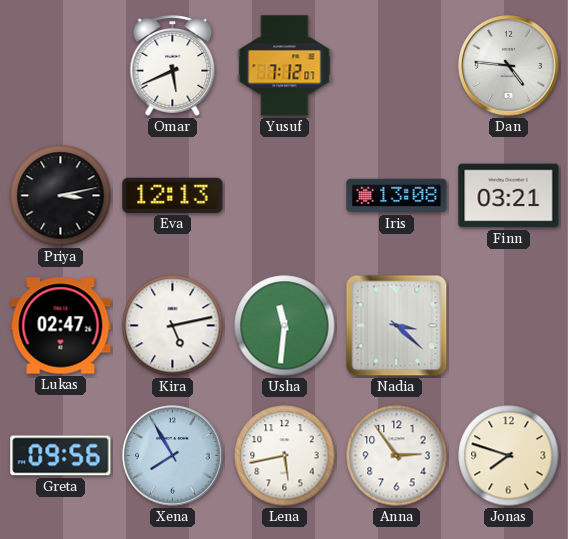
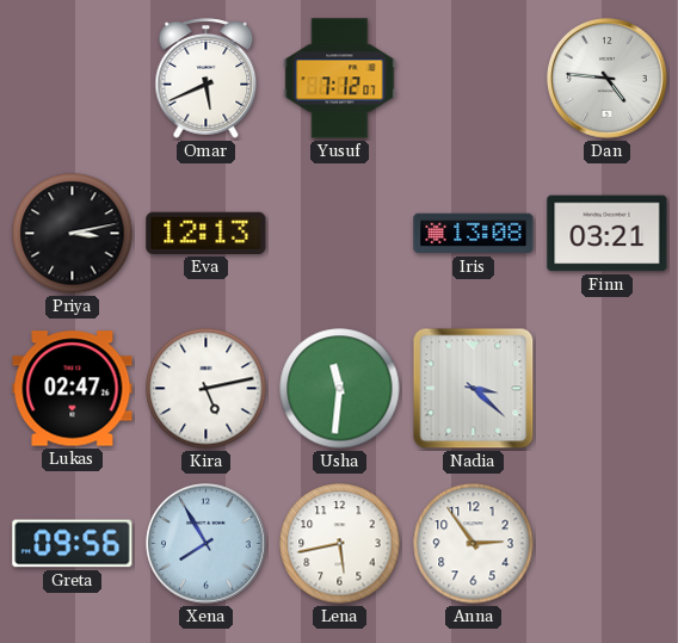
Jonas: 7:48 -> none (509, 456)
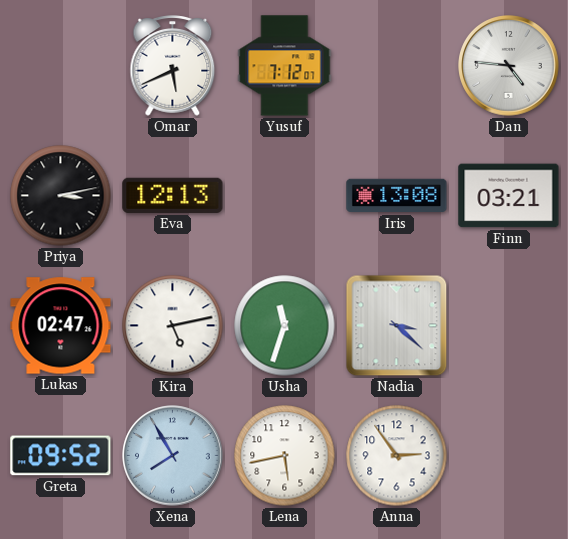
Usha: 11:31 -> 11:33 (285, 326)
Greta: 09:56 -> 09:52 (61, 456)
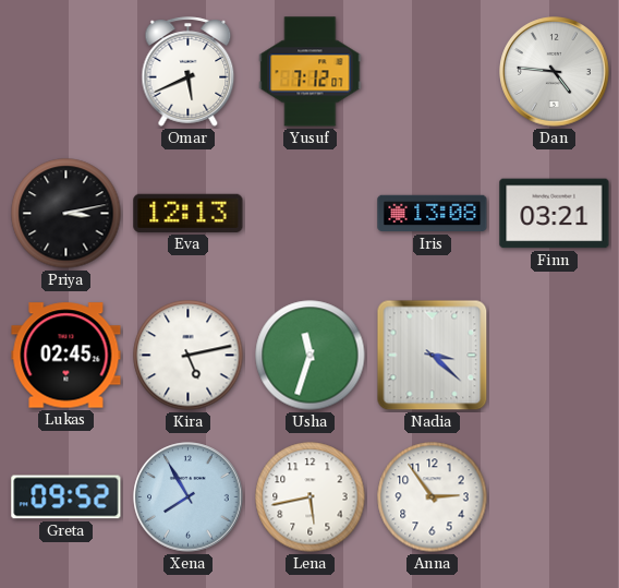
Lukas: 02:47 -> 02:45 (66, 356)
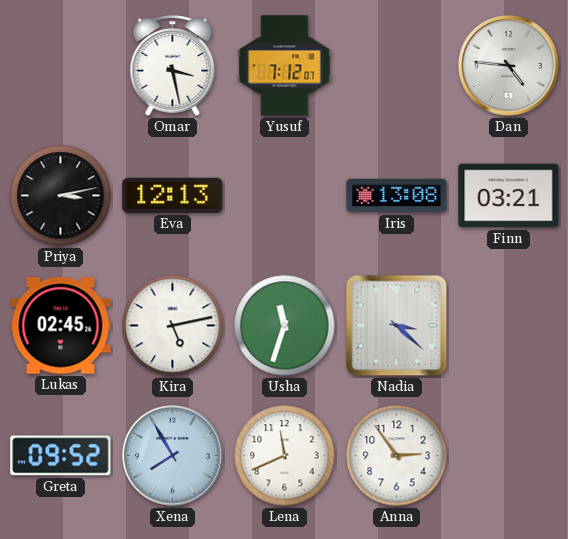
Omar: 5:41 -> 3:28 (173, 66)
Lena: 5:43 -> 11:41 (285, 456)
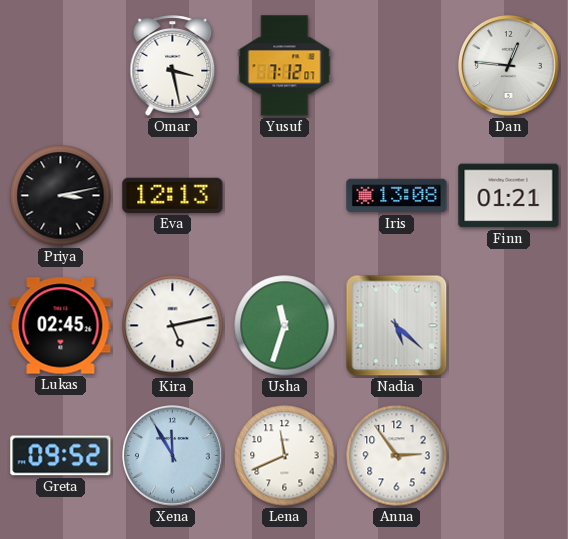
Dan: 4:46 -> 12:46 (509, 66)
Finn: 03:21 -> 01:21 (509, 196)
Nadia: 3:22 -> 5:22 (397, 326)
Xena: 7:55 -> 11:55 (173, 456)
